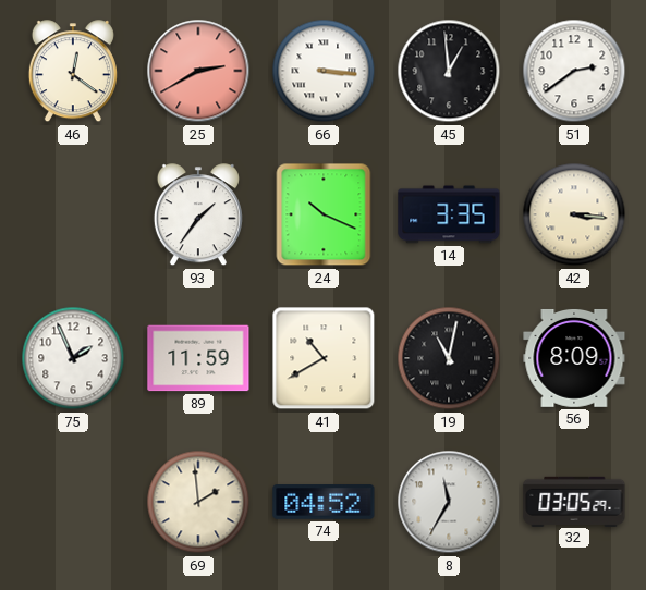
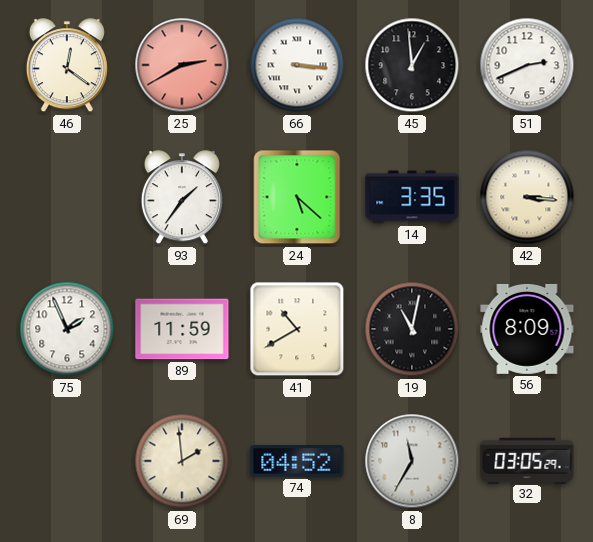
51: 2:39 -> 2:41 (527, 65)
24: 10:19 -> 5:22 (297, 197)
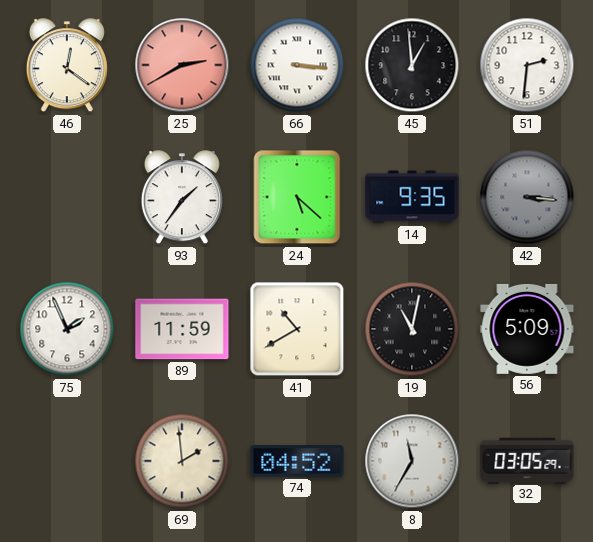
51: 2:41 -> 2:31 (527, 65)
14: 3:35 -> 9:35 (412, 197)
42 dial: cream -> grey (527, 197)
56: 8:09 -> 5:09 (527, 329)
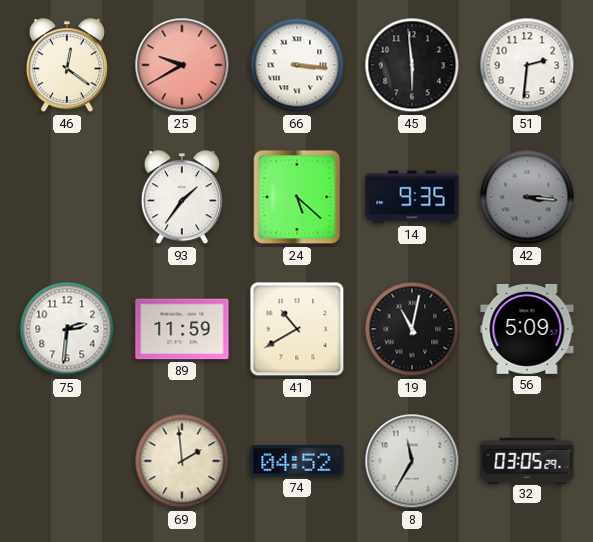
25: 2:40 -> 9:40 (182, 65)
45: 12:59 -> 5:59 (412, 65)
75: 1:56 -> 2:31 (67, 329)
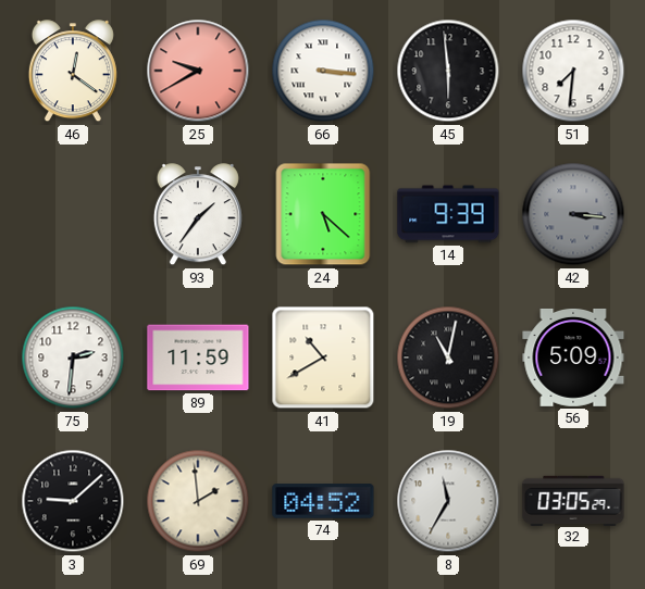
51: 2:31 -> 7:31 (573, 71)
14: 9:35 -> 9:39 (448, 214)
3: none -> 9:08 (73, 501)
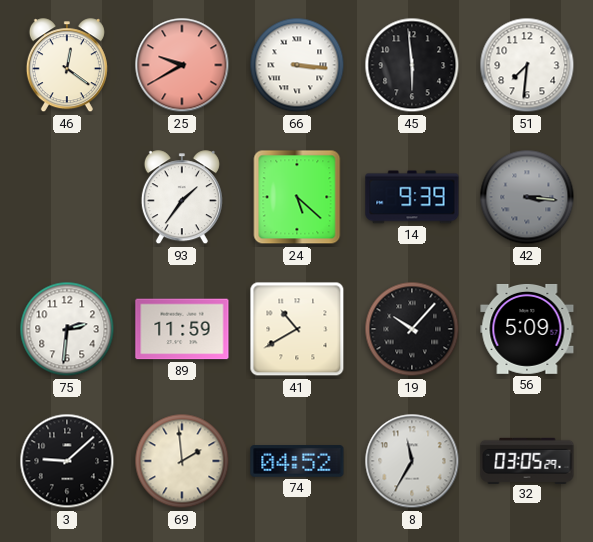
19: 11:02 -> 10:07 (412, 329)
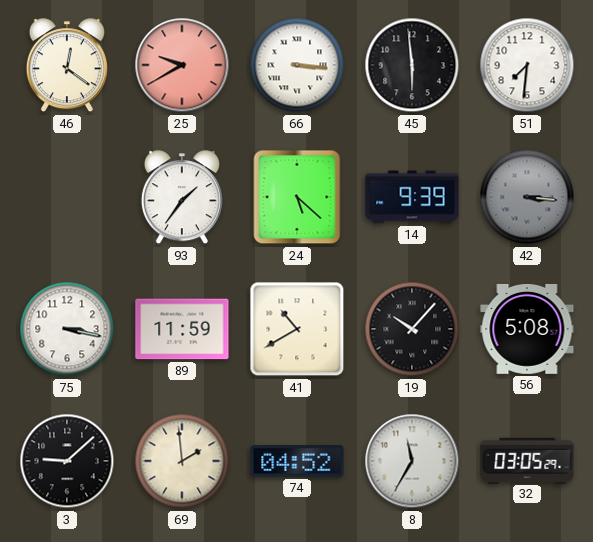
75: 2:31 -> 3:17 (67, 329)
56: 5:09 -> 5:08 (527, 329)
